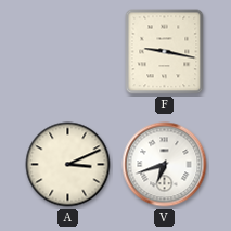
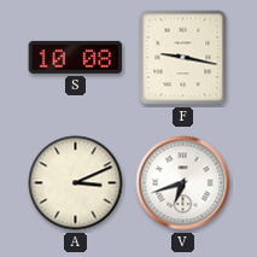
S: none -> 10:08 (76, 57)
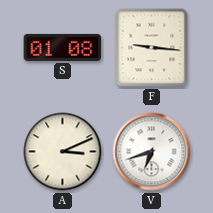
S: 10:08 -> 01:08 (63, 47)
F: 9:17 -> 9:16 (152, 48)
